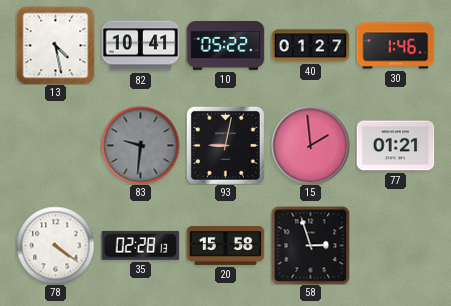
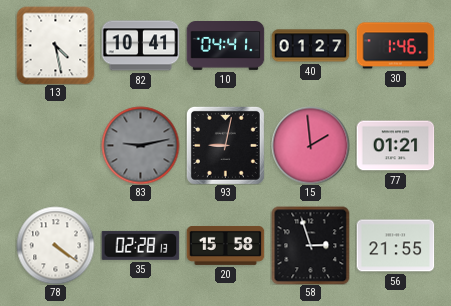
10: 05:22 -> 04:41 (225, 46)
83: 9:31 -> 9:13 (140, 145)
56: none -> 21:55 (395, 246)
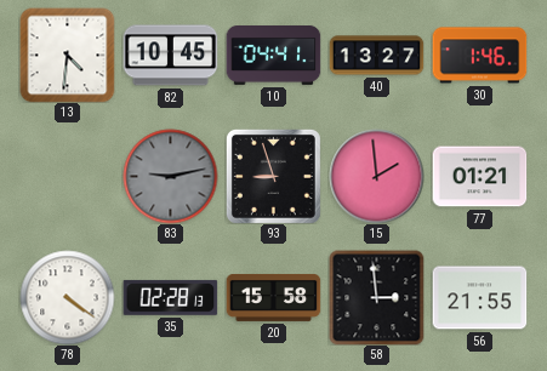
13: 4:28 -> 4:31 (67, 55)
82: 10:41 -> 10:45 (170, 56)
40: 01:27 -> 13:27 (376, 56)
93: 9:02 -> 8:57 (273, 176)
58: 2:57 -> 2:59 (376, 297)
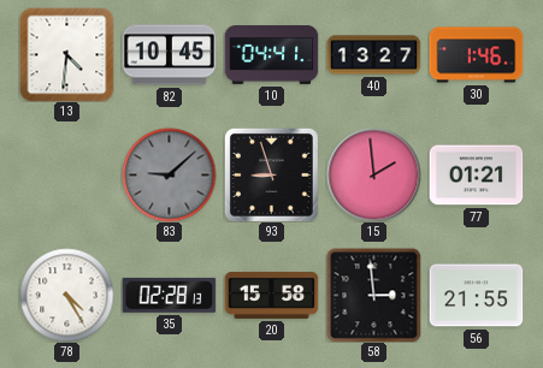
83: 9:13 -> 9:08 (169, 174)
78: 4:21 -> 4:25 (66, 295)
